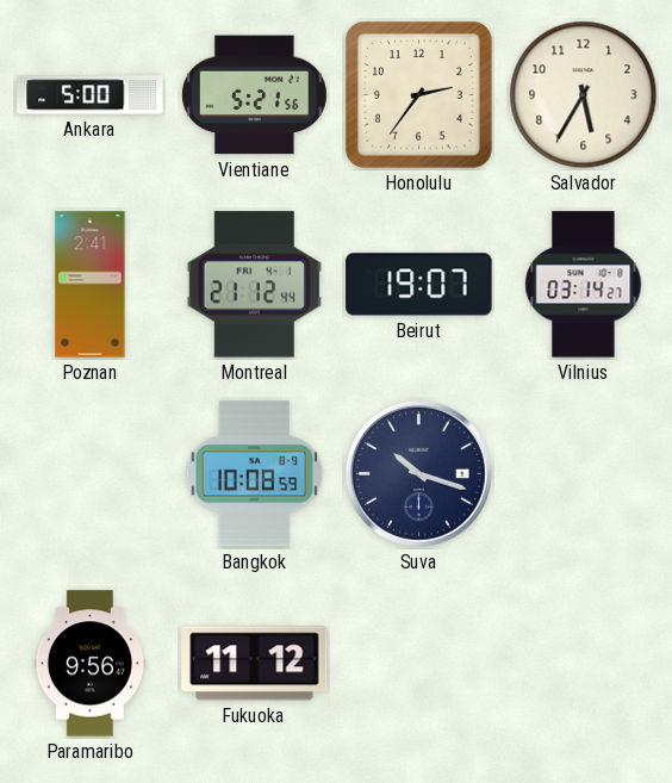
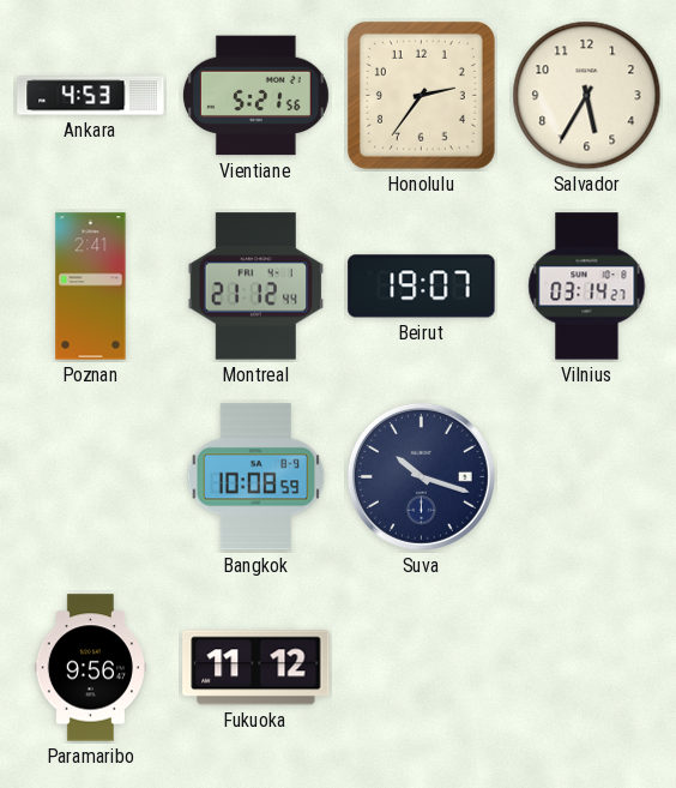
Ankara: 5:00 -> 4:53 (91, 96)
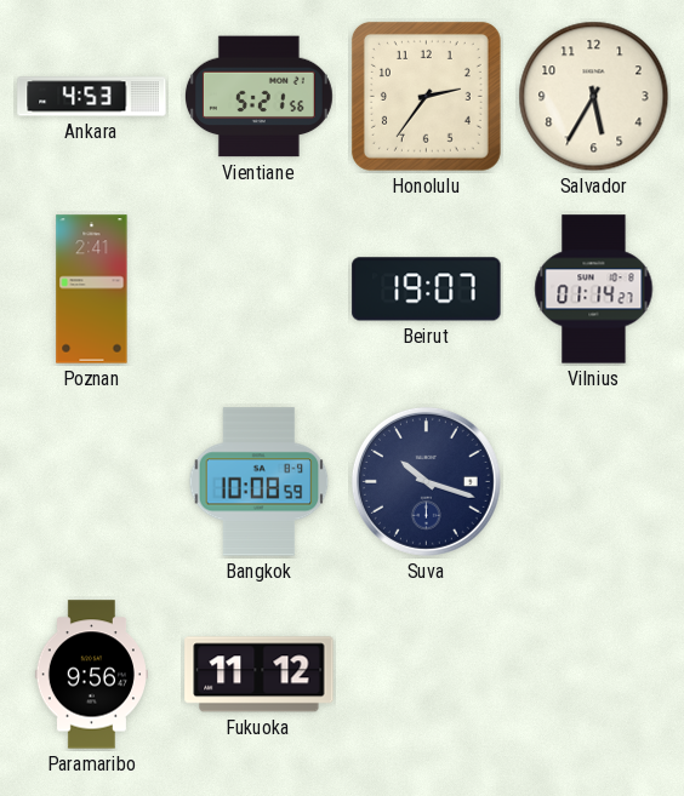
Montreal: 21:12 -> none (256, 287)
Vilnius: 03:14 -> 01:14 (594, 290)
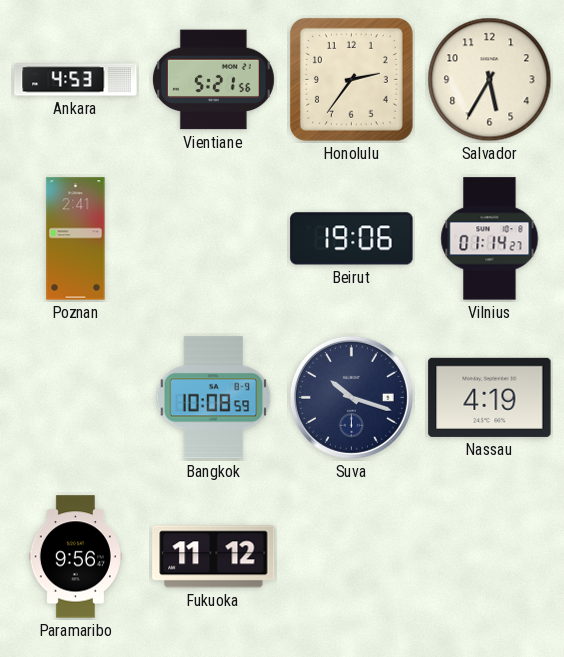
Beirut: 19:07 -> 19:06 (352, 239)
Nassau: none -> 4:19 (490, 397)
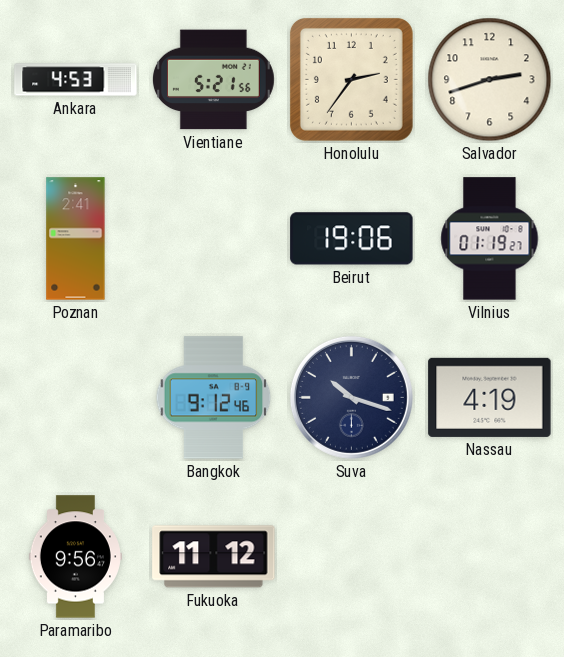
Salvador: 5:35 -> 2:42 (490, 80)
Vilnius: 01:14 -> 01:19 (490, 239)
Bangkok: 10:08 -> 9:12 (214, 398)
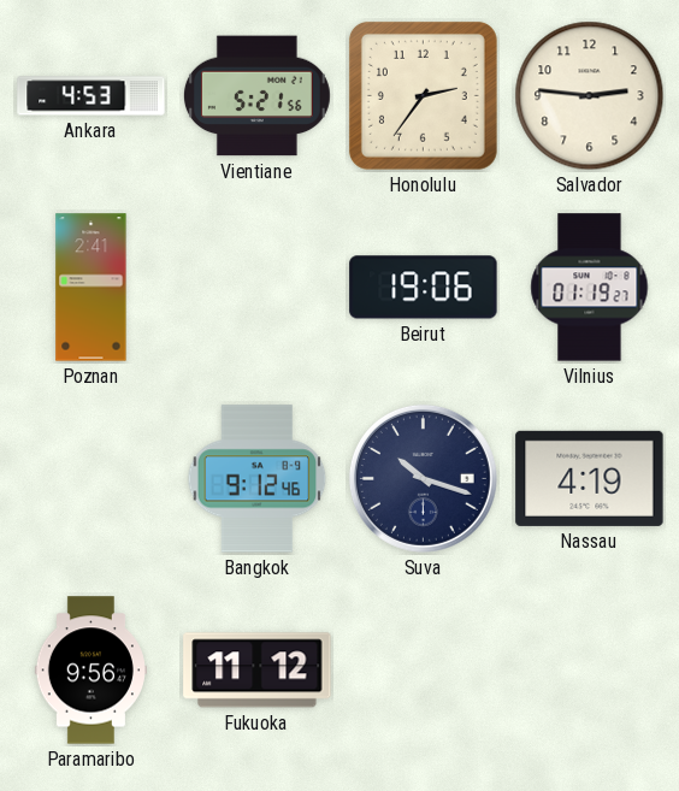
Salvador: 2:42 -> 2:46 (590, 96)
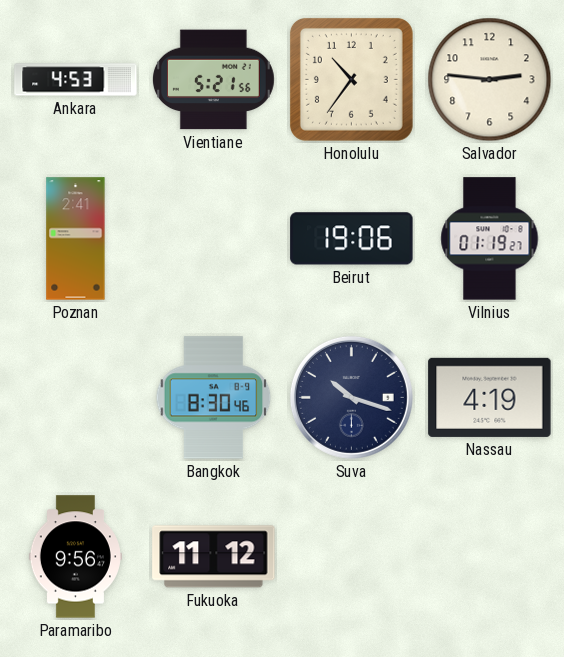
Honolulu: 2:36 -> 10:36 (351, 79)
Bangkok: 9:12 -> 8:30 (214, 398)
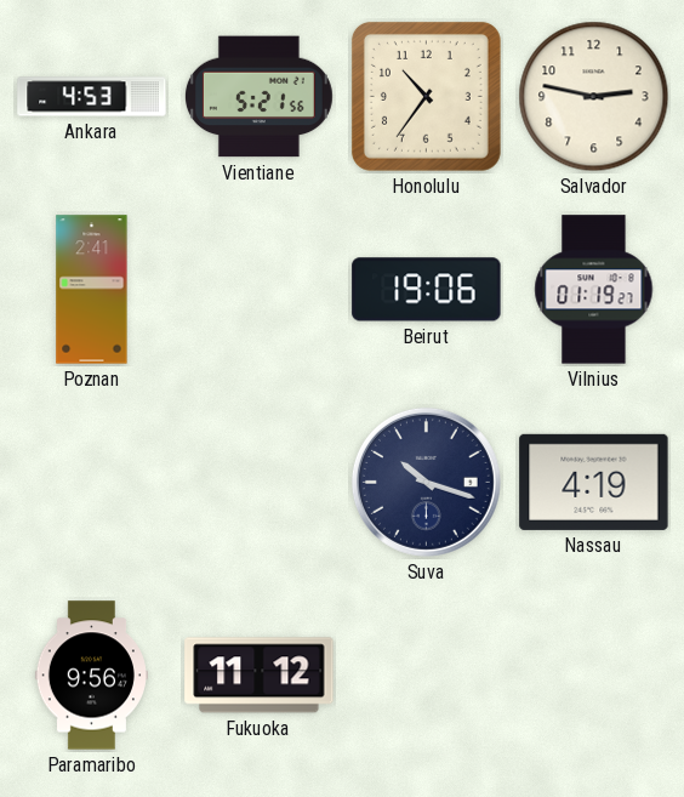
Salvador: 2:46 -> 2:47 (594, 97)
Bangkok: 8:30 -> none (214, 398)
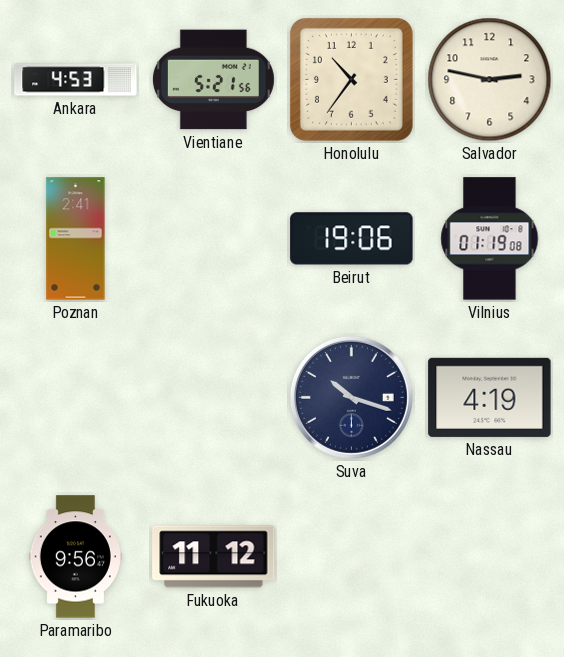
Vilnius: 01:19:27 -> 01:19:08 (490, 239)
